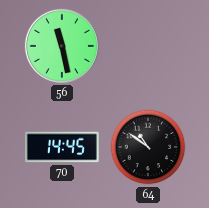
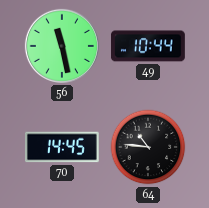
49: none -> 10:44 (148, 46)
64: 10:51 -> 10:46 (148, 147)
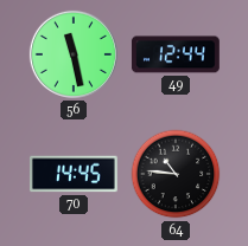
49: 10:44 -> 12:44 (176, 54)
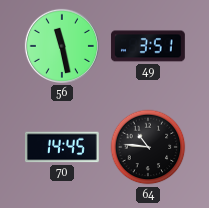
49: 12:44 -> 3:51 (148, 46)
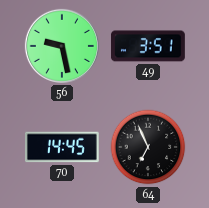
56: 11:28 -> 9:28 (62, 46)
64: 10:46 -> 6:56 (148, 147)
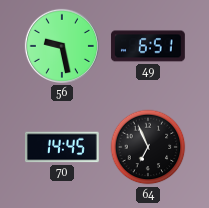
49: 3:51 -> 6:51 (148, 46)
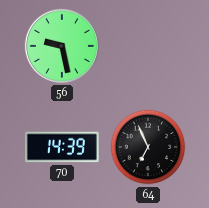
49: 6:51 -> none (148, 46)
70: 14:45 -> 14:39 (62, 147)
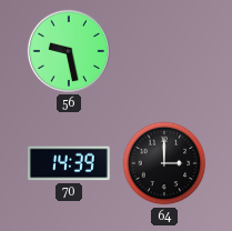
64: 6:56 -> 3:00 (164, 163)
